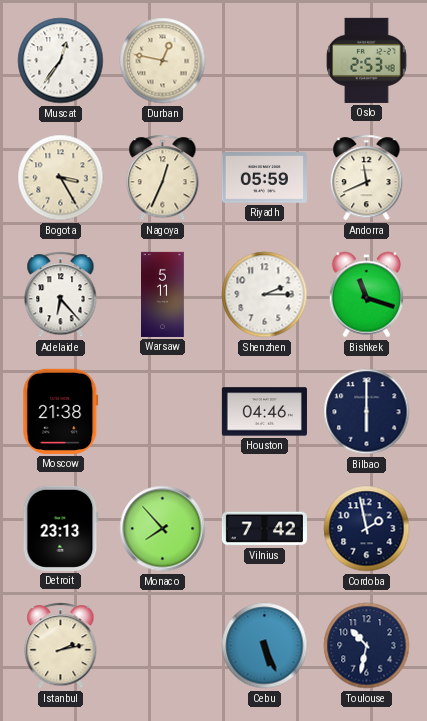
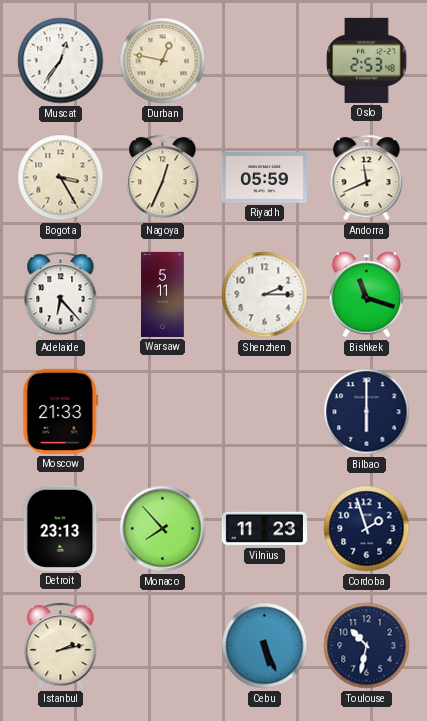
Moscow: 21:38 -> 21:33 (61, 411)
Houston: 04:46 -> none (264, 412)
Vilnius: 7:42 -> 11:23 (264, 529)
Cordoba: 1:58 -> 1:57 (367, 529)
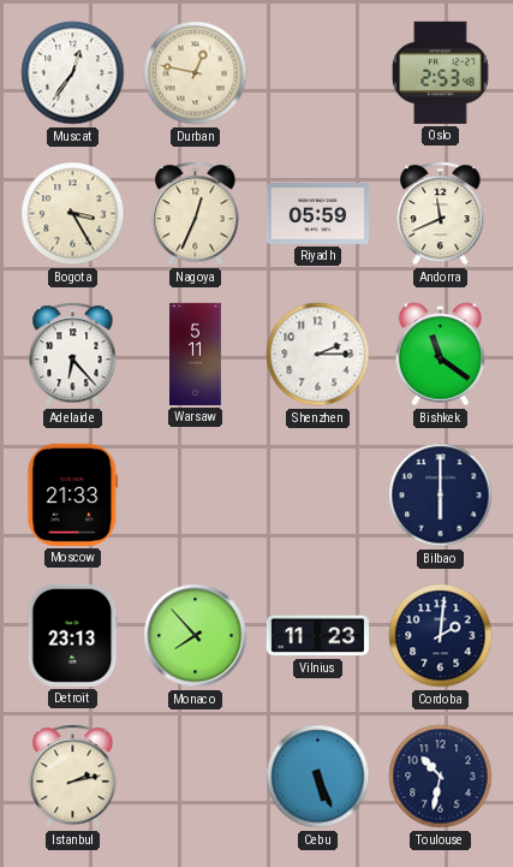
Bishkek: 11:18 -> 11:21 (441, 355)
Cordoba: 1:57 -> 2:01 (441, 636)
